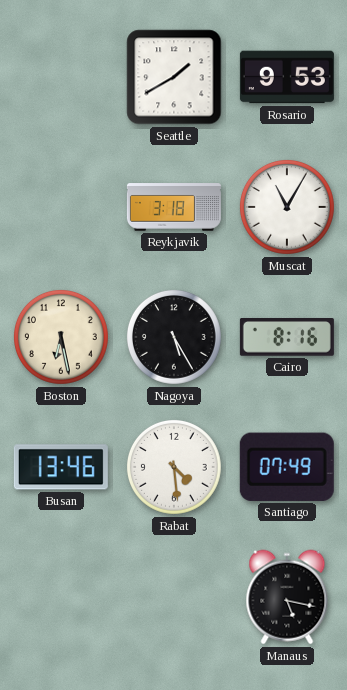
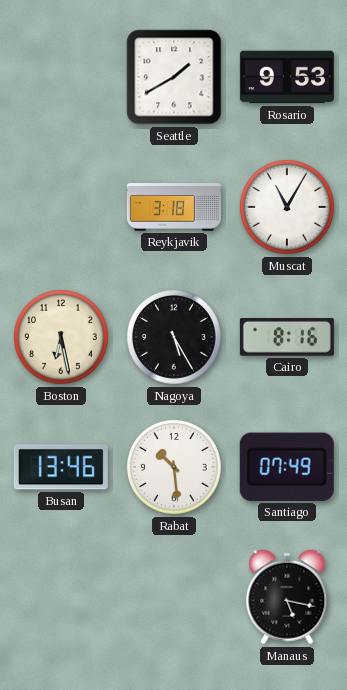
Rabat: 4:29 -> 10:29 (174, 467)
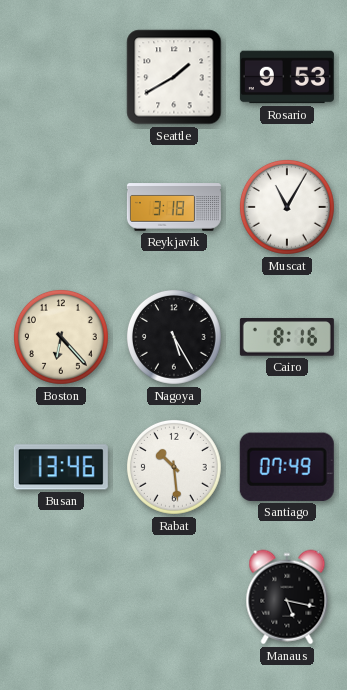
Boston: 6:28 -> 6:23 (61, 337)
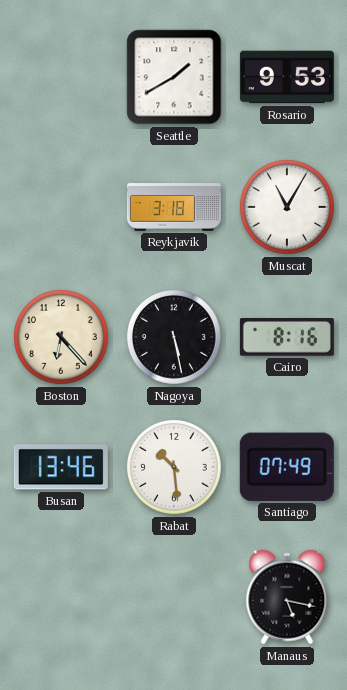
Nagoya: 5:25 -> 5:28 (174, 337)
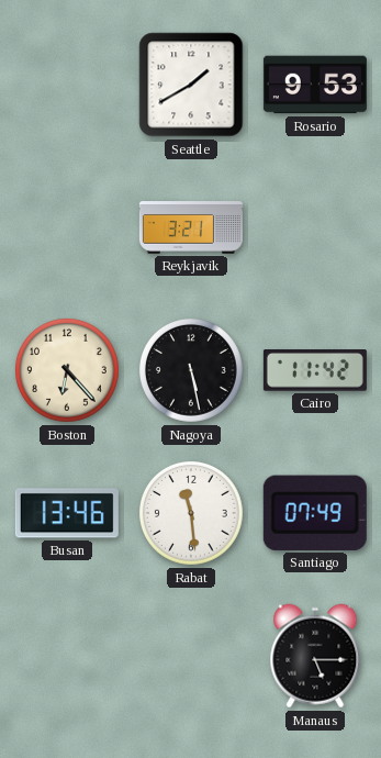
Reykjavik: 3:18 -> 3:21 (191, 227)
Muscat: 11:05 -> none (287, 207)
Cairo: 8:16 -> 11:42 (315, 370)
Rabat: 10:29 -> 11:29 (191, 513)
Manaus: 5:17 -> 5:15 (315, 656)
